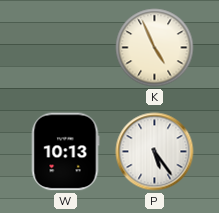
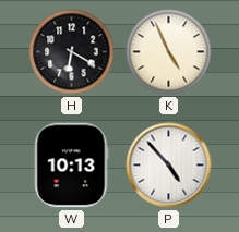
H: none -> 6:20 (72, 52)
P: 5:24 -> 4:53 (169, 166)
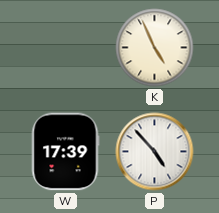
H: 6:20 -> none (72, 52)
W: 10:13 -> 17:39 (65, 152)
